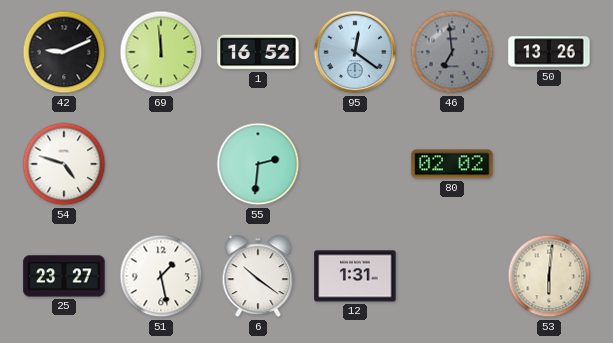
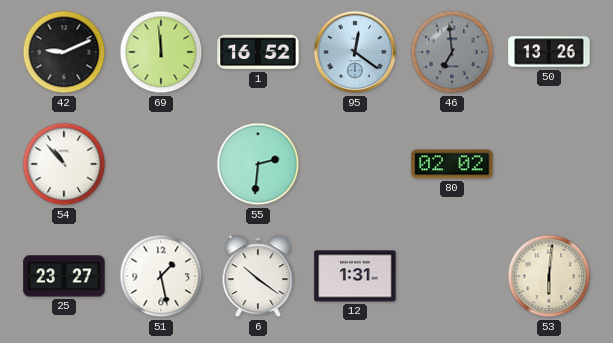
54: 4:48 -> 10:53 (64, 164)
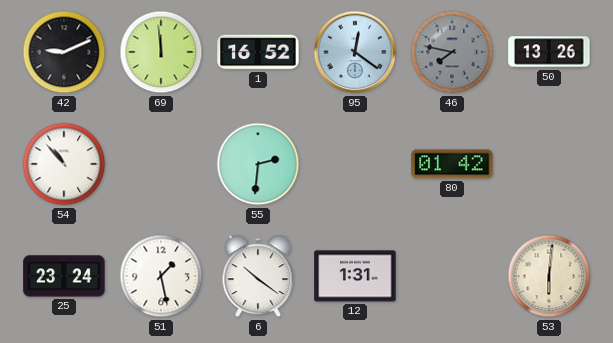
46: 6:59 -> 7:47 (452, 52)
80: 02:02 -> 01:42 (452, 164)
25: 23:27 -> 23:24 (64, 276)
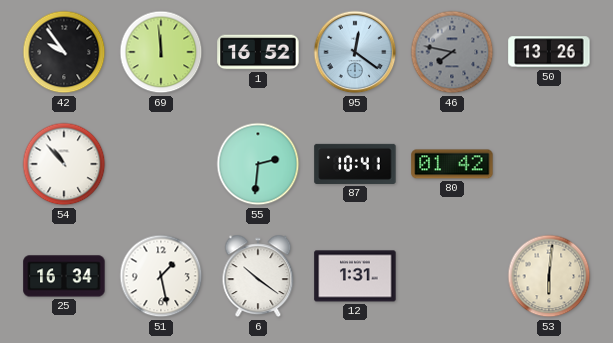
42: 9:11 -> 9:54 (64, 52)
87: none -> 10:41 (355, 164)
25: 23:24 -> 16:34 (64, 276)
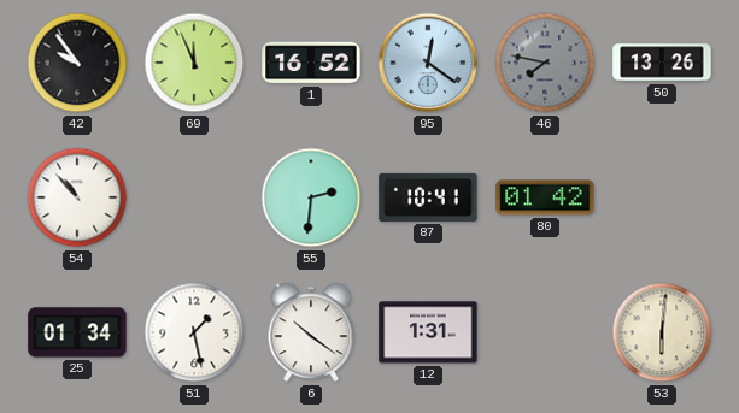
69: 11:59 -> 11:56 (194, 63)
25: 16:34 -> 01:34 (77, 332)
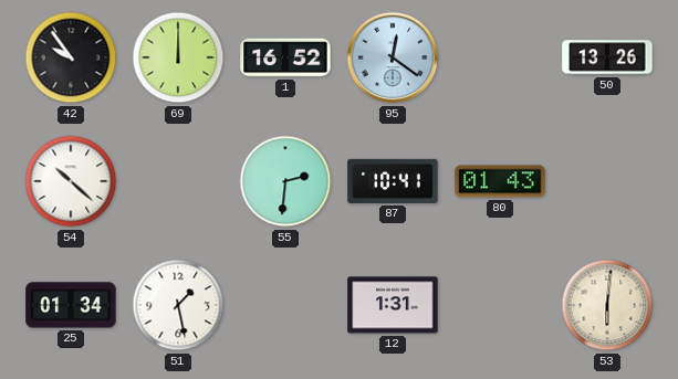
69: 11:56 -> 12:00 (178, 57)
46: 7:47 -> none (545, 63)
54: 10:53 -> 10:22 (71, 181)
80: 01:42 -> 01:43 (500, 181)
6: 10:21 -> none (311, 332)
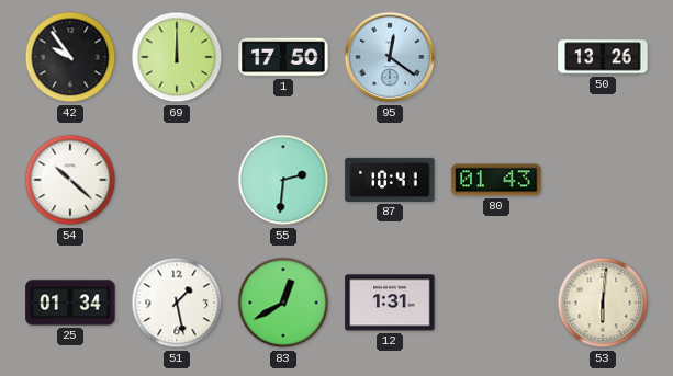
1: 16:52 -> 17:50 (283, 57)
83: none -> 12:40 (283, 303)
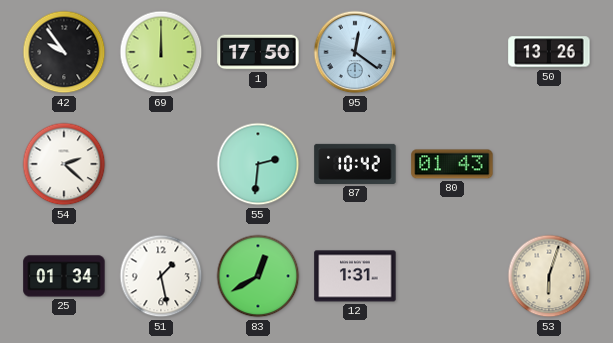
54: 10:22 -> 2:22 (64, 164)
87: 10:41 -> 10:42 (355, 164)
53: 6:01 -> 6:03 (549, 276)
